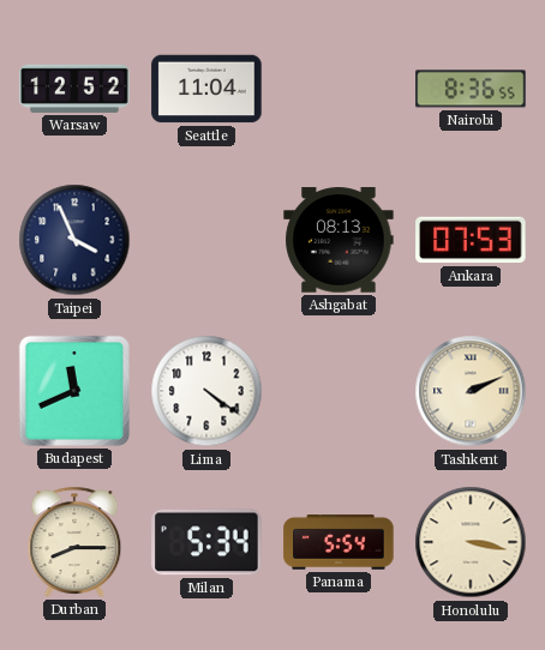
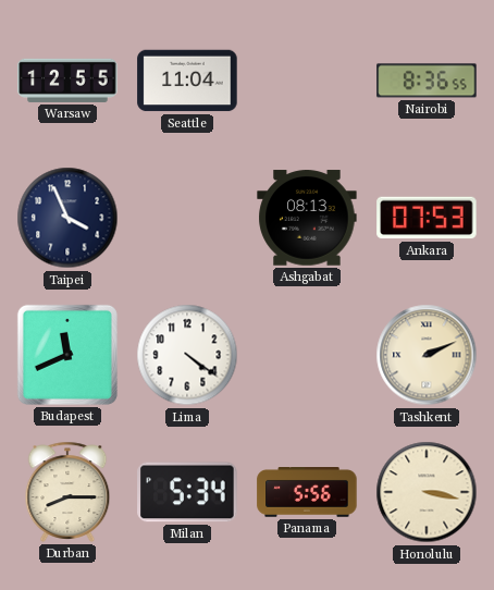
Warsaw: 12:52 -> 12:55 (67, 81)
Panama: 5:54 -> 5:56 (307, 493)
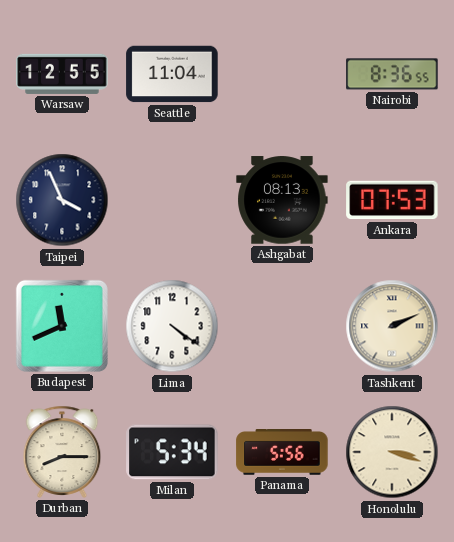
Honolulu: 3:17 -> 3:18 (392, 452)
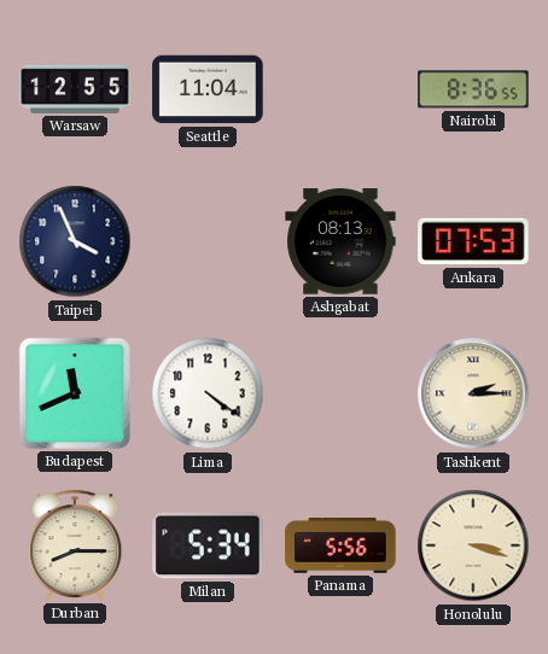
Tashkent: 2:11 -> 2:15 (473, 393)
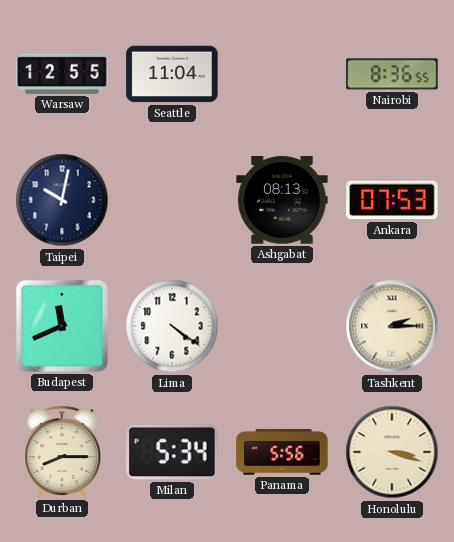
Taipei: 3:56 -> 10:02 (62, 200)
